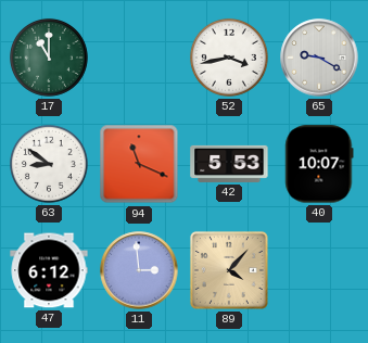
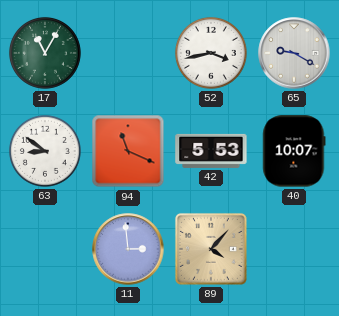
17: 11:00 -> 11:05 (45, 53)
47: 6:12 -> none (49, 270)
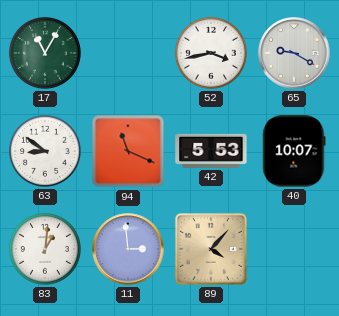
83: none -> 1:01 (45, 249)
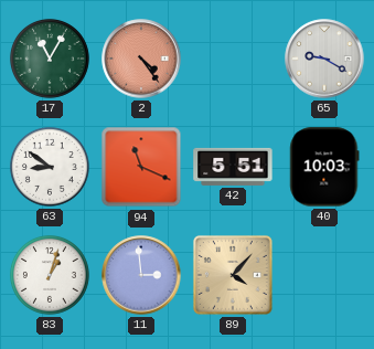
2: none -> 4:24 (141, 59)
52: 3:43 -> none (211, 53)
42: 5:53 -> 5:51 (233, 167)
40: 10:07 -> 10:03 (324, 167)
83: 1:01 -> 1:03 (50, 275)
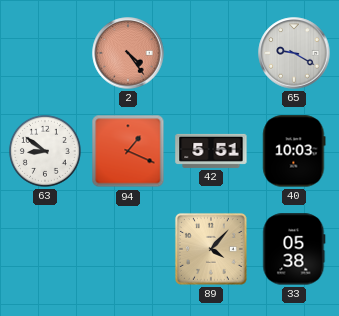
17: 11:05 -> none (50, 59)
94: 11:19 -> 1:19 (128, 151)
83: 1:03 -> none (50, 275)
11: 2:59 -> none (141, 275)
33: none -> 05:38 (294, 249)
